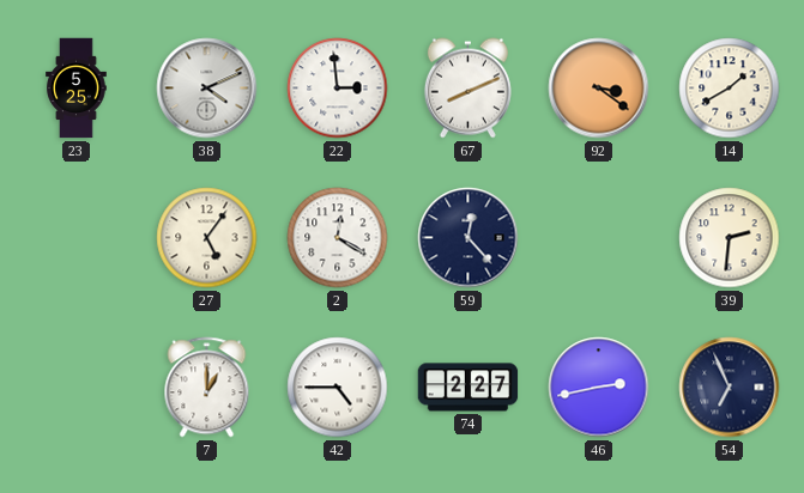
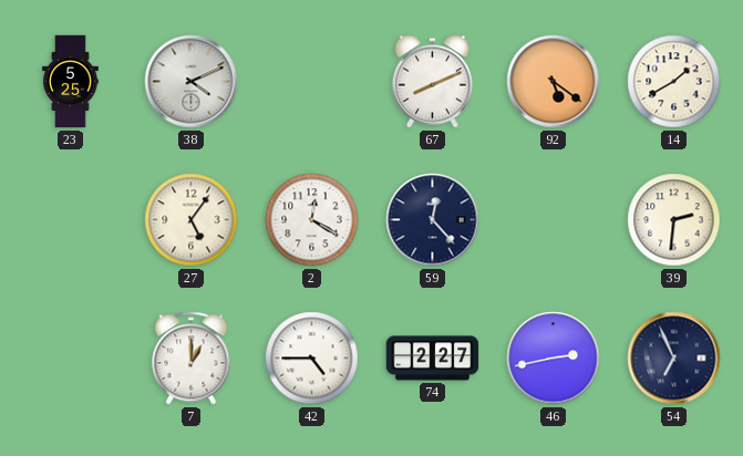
22: 2:59 -> none (338, 89)
92: 3:21 -> 5:21 (554, 82)
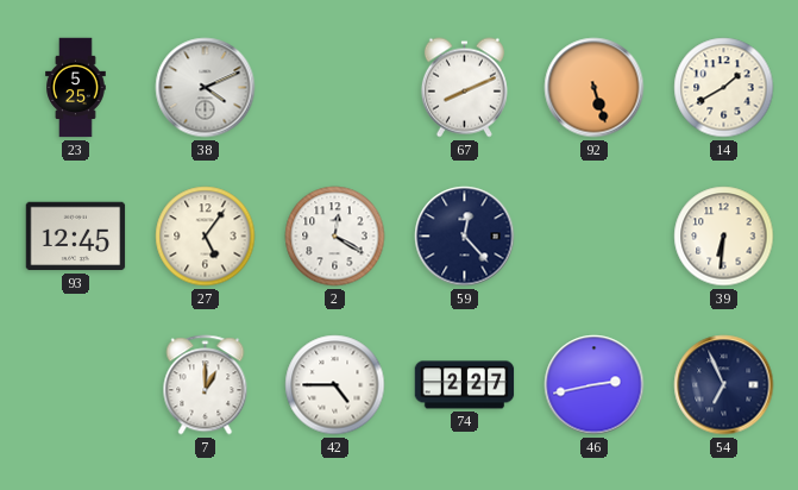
92: 5:21 -> 5:27 (595, 88)
93: none -> 12:45 (76, 237)
39: 2:31 -> 6:31 (724, 237)
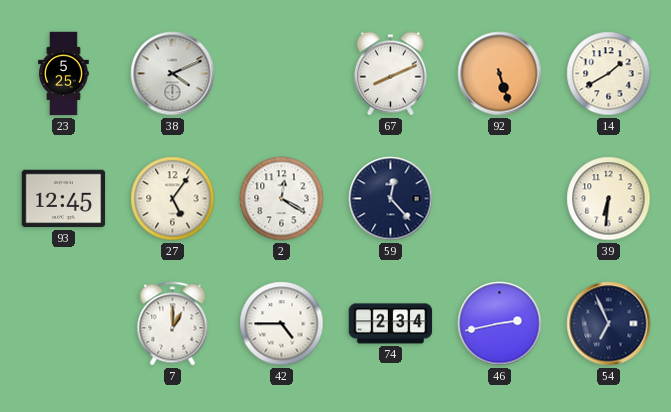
74: 2:27 -> 2:34 (391, 324)
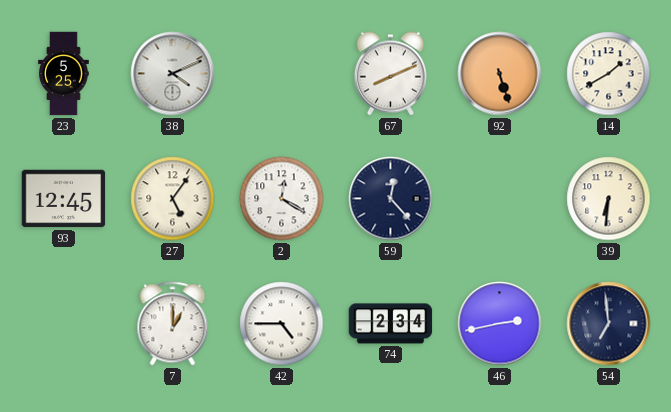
54: 6:56 -> 6:59 (609, 324)
